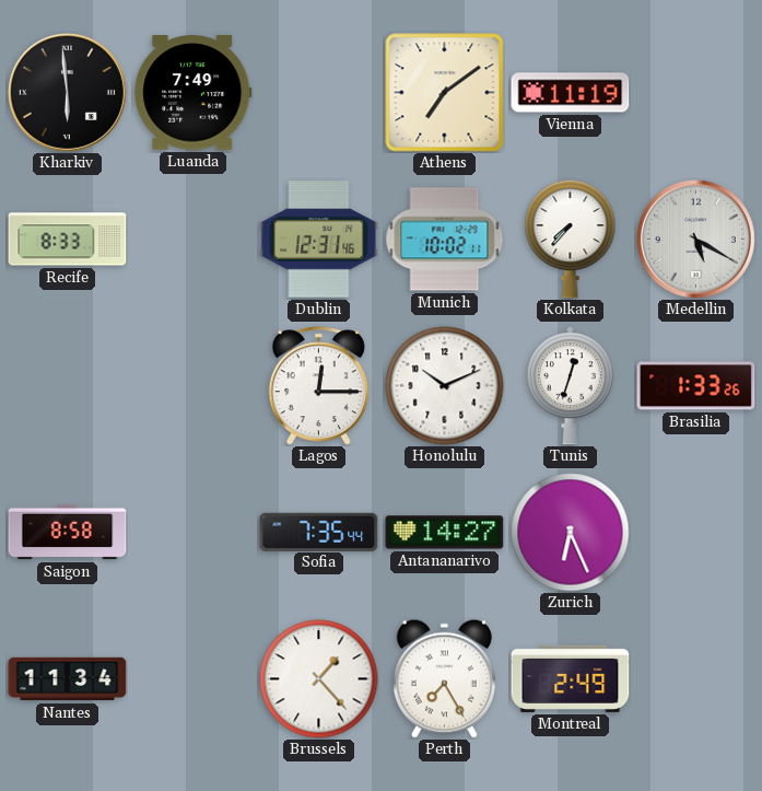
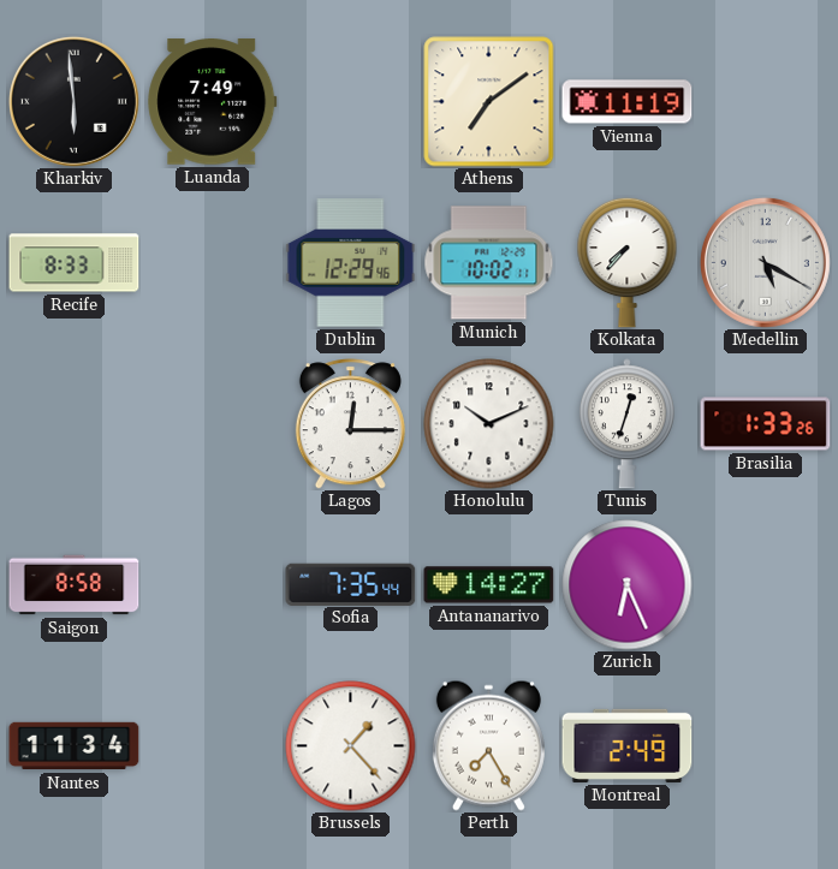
Dublin: 12:31 -> 12:29 (351, 263)
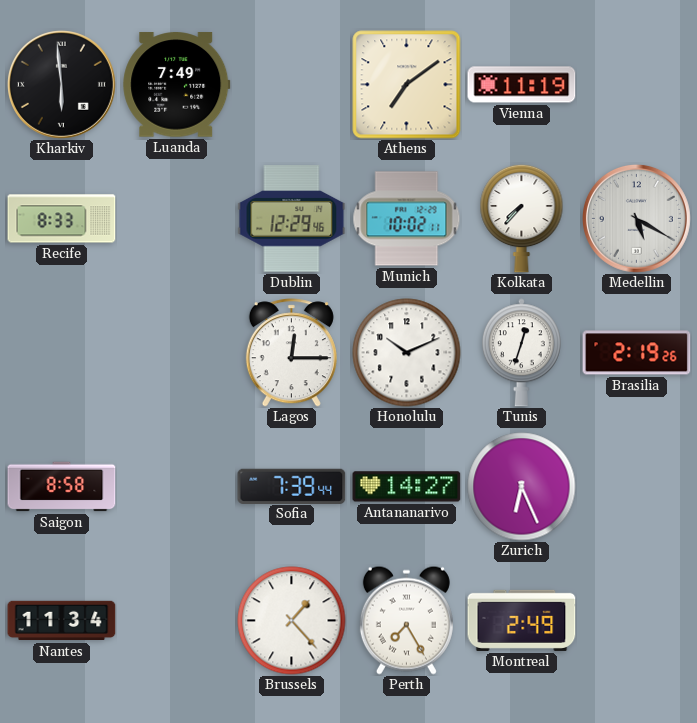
Brasilia: 1:33 -> 2:19 (637, 353)
Sofia: 7:35 -> 7:39 (292, 486)
